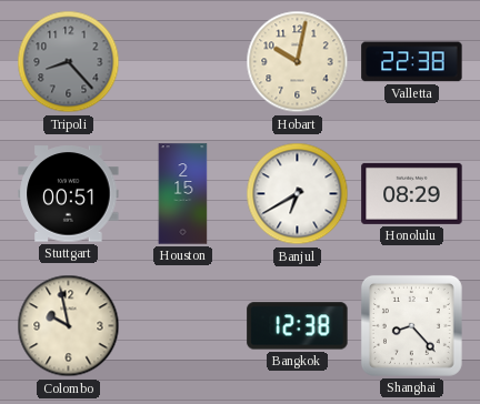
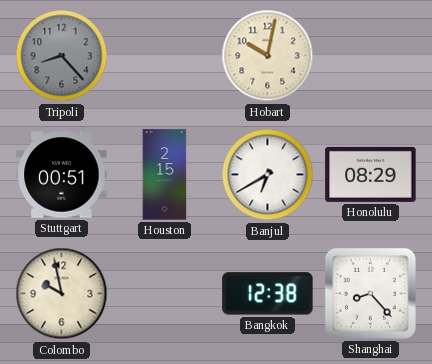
Valletta: 22:38 -> none (412, 62)
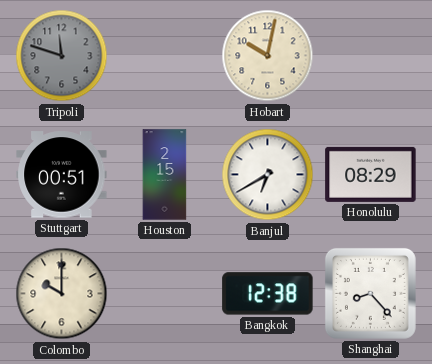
Tripoli: 8:23 -> 11:48 (62, 56)
Colombo: 9:58 -> 10:00 (62, 294)
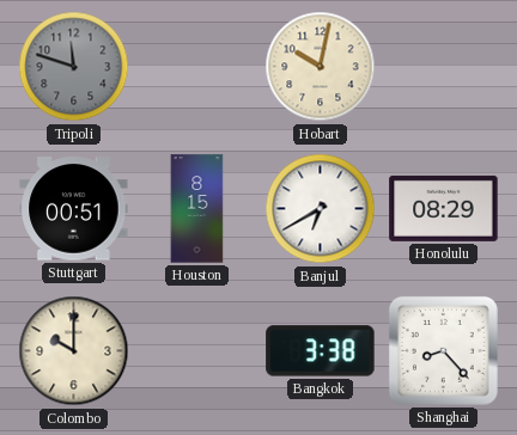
Houston: 2:15 -> 8:15 (197, 209)
Bangkok: 12:38 -> 3:38 (321, 351)
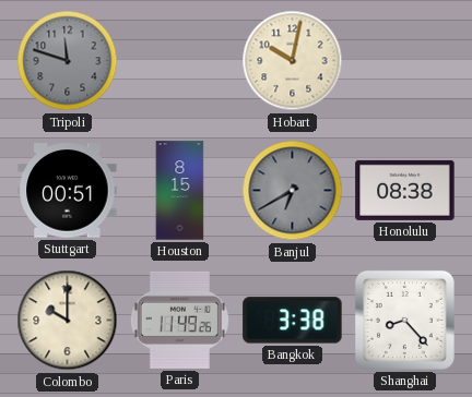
Banjul dial: white -> grey (293, 191)
Honolulu: 08:29 -> 08:38 (405, 190)
Paris: none -> 11:49 (179, 320)
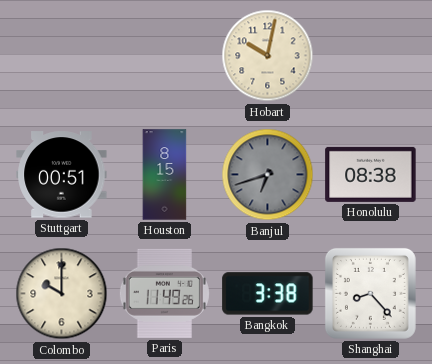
Tripoli: 11:48 -> none (68, 61)
Banjul: 6:40 -> 6:42 (268, 175)
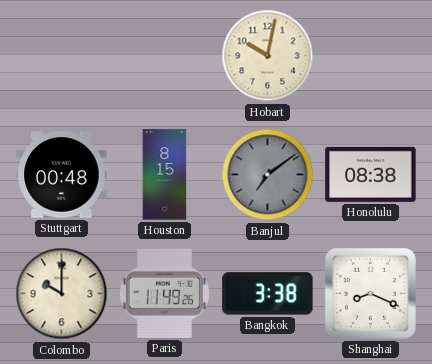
Stuttgart: 00:51 -> 00:48 (62, 175)
Banjul: 6:42 -> 7:09 (268, 175)
Shanghai: 8:23 -> 8:19 (370, 293)
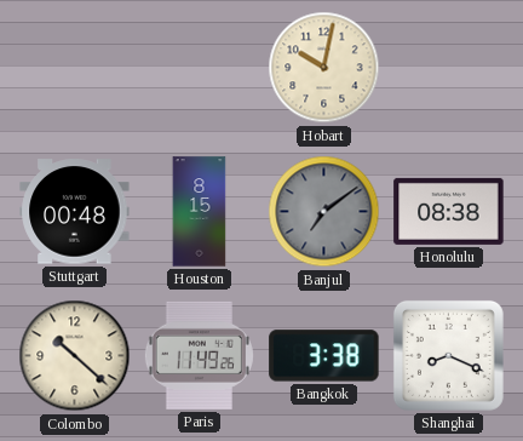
Colombo: 10:00 -> 10:22 (75, 356)
